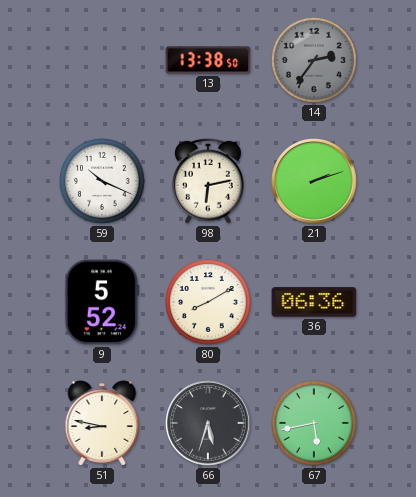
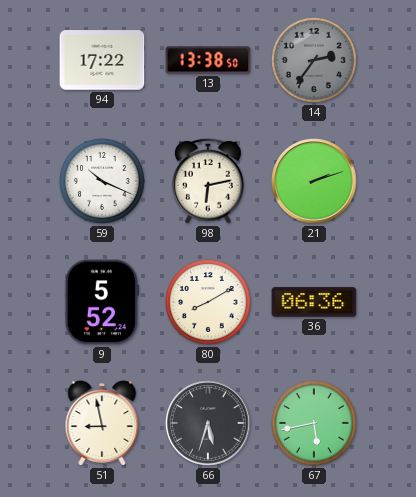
94: none -> 17:22 (102, 60)
51: 8:47 -> 8:58 (102, 423)
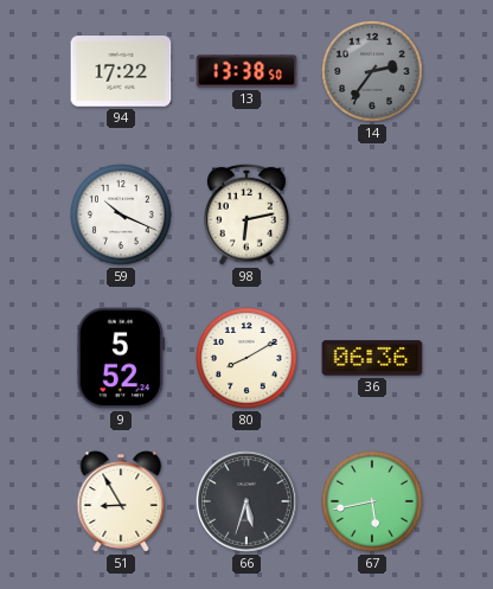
21: 2:12 -> none (314, 181)
51: 8:58 -> 8:55 (121, 501)
